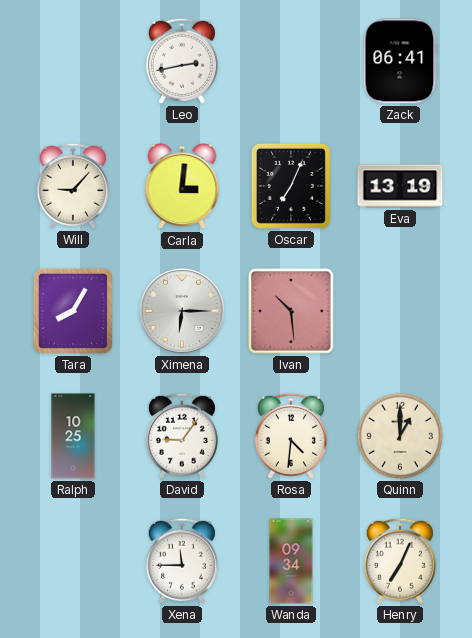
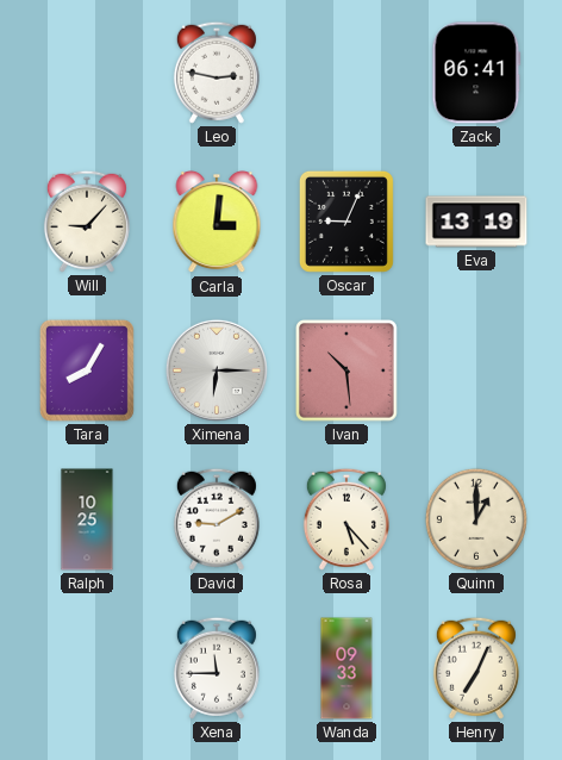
Leo: 2:43 -> 2:47 (217, 73)
Oscar: 7:04 -> 9:04 (346, 222)
David: 9:06 -> 9:10 (217, 519)
Rosa: 4:31 -> 5:23 (346, 519)
Wanda: 09:34 -> 09:33 (346, 668)
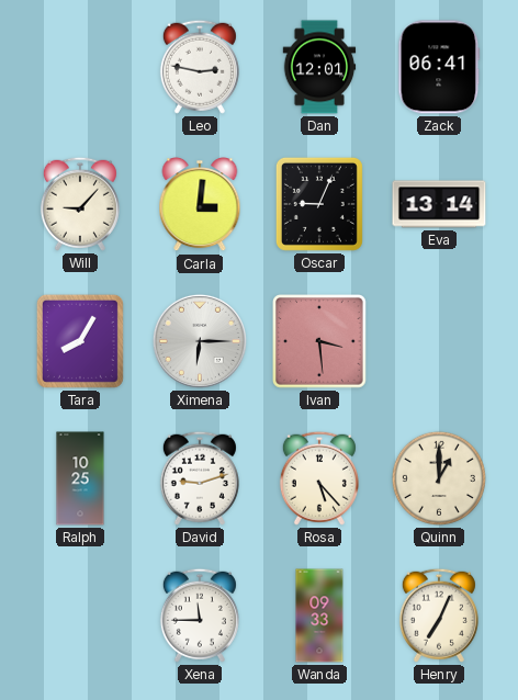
Dan: none -> 12:01 (319, 67)
Eva: 13:19 -> 13:14 (439, 204)
Ivan: 10:29 -> 3:29 (320, 342)
David: 9:10 -> 9:12 (200, 478)
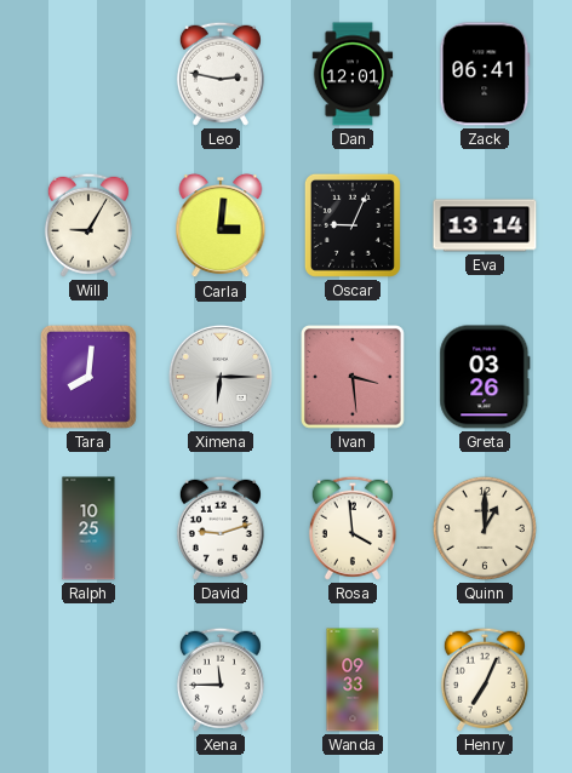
Will: 9:07 -> 9:05 (88, 225)
Tara: 8:05 -> 8:01 (88, 377)
Greta: none -> 03:26 (485, 377)
Rosa: 5:23 -> 3:59 (353, 528)
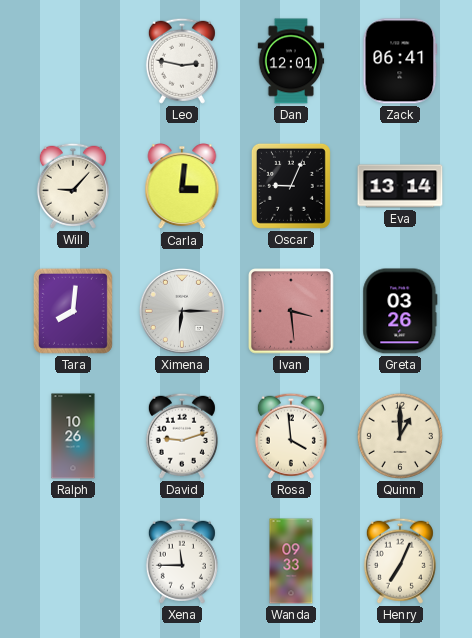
Will: 9:05 -> 9:07 (73, 186)
Ralph: 10:25 -> 10:26 (73, 436)
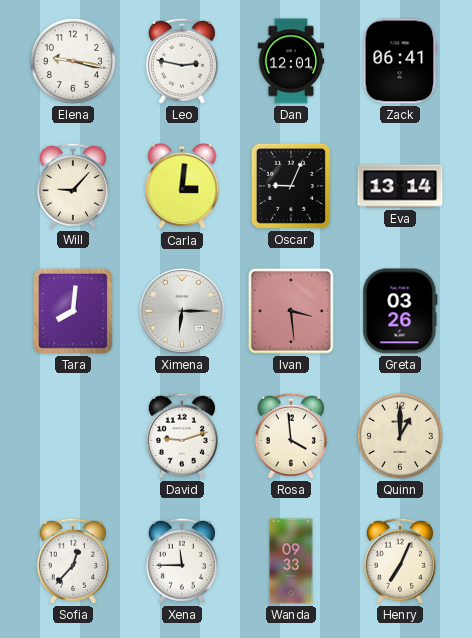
Elena: none -> 9:17 (73, 61)
Ralph: 10:26 -> none (73, 436)
Sofia: none -> 12:37 (73, 561)
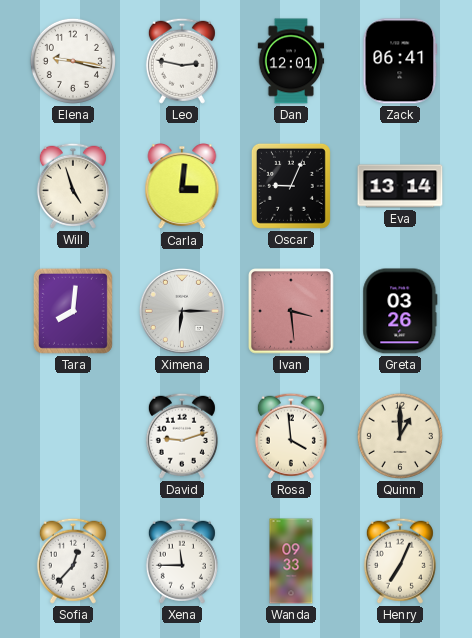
Will: 9:07 -> 4:57 (73, 186)
